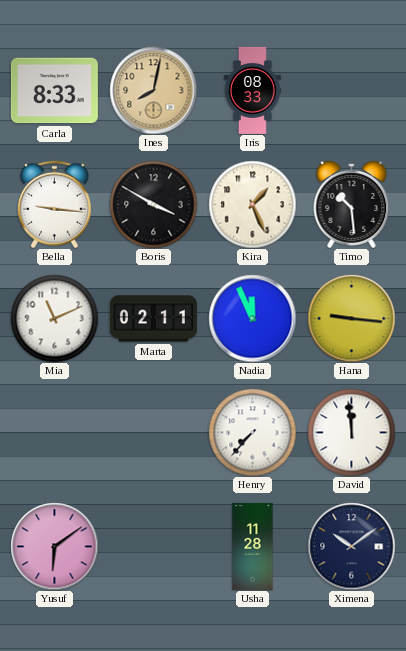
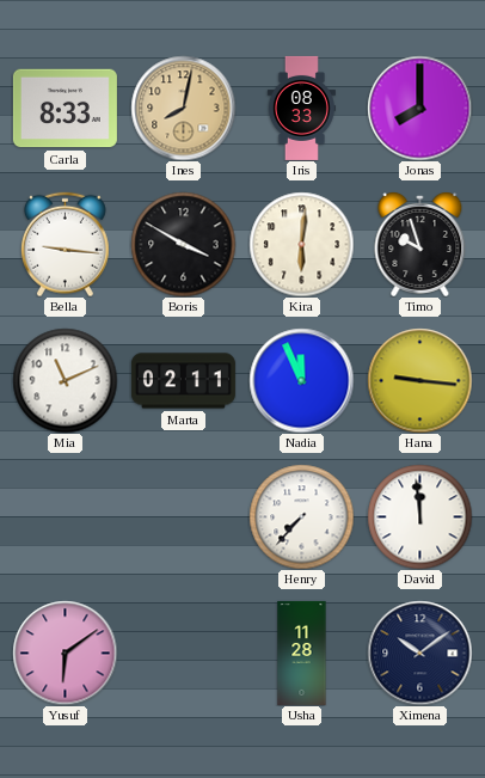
Jonas: none -> 8:00 (419, 108)
Kira: 1:26 -> 6:01 (301, 244)
Timo: 10:29 -> 9:57 (420, 245)
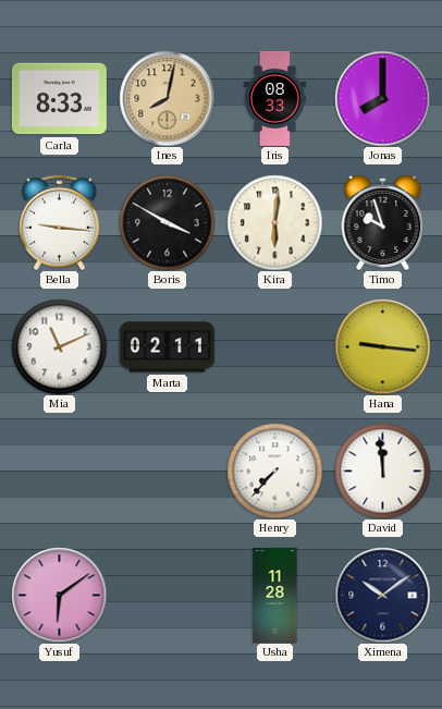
Nadia: 11:56 -> none (301, 380)
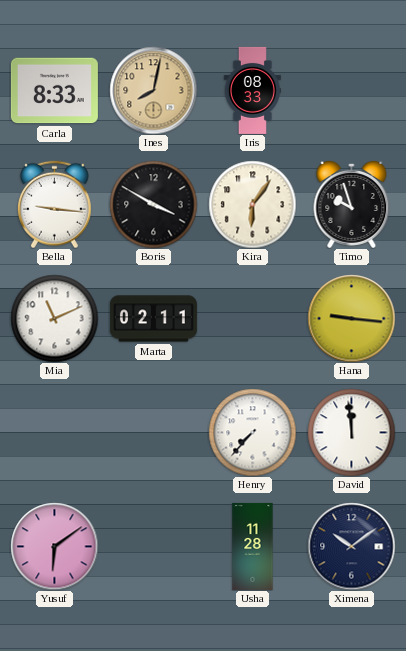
Jonas: 8:00 -> none (382, 98)
Kira: 6:01 -> 6:06 (252, 204)
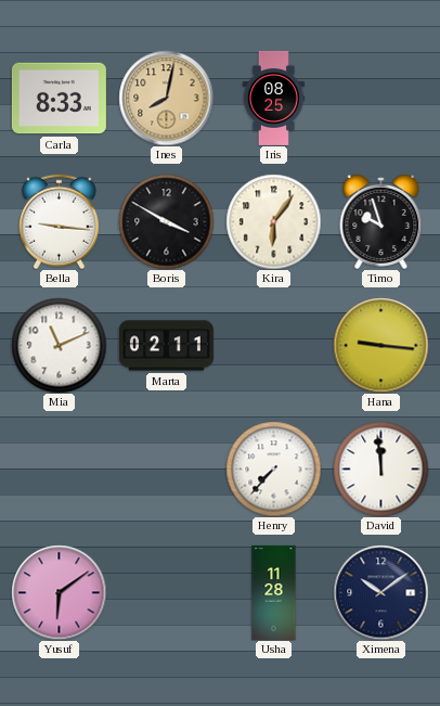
Iris: 08:33 -> 08:25 (273, 98)
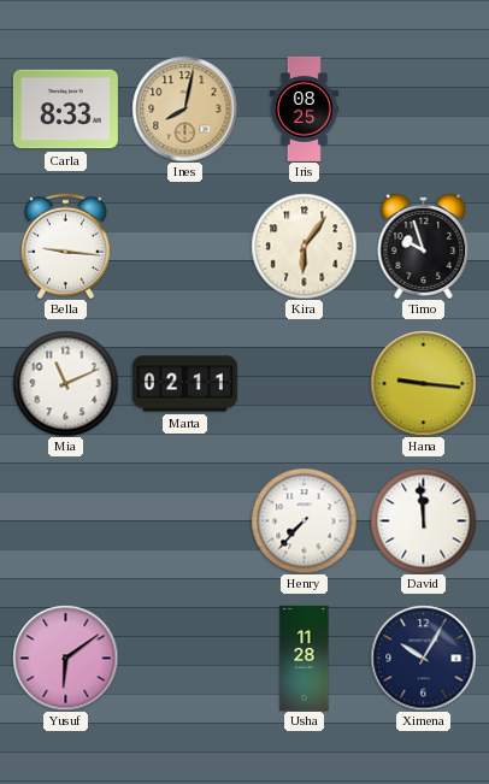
Boris: 3:50 -> none (166, 221)
Ximena: 10:09 -> 10:05 (423, 658)
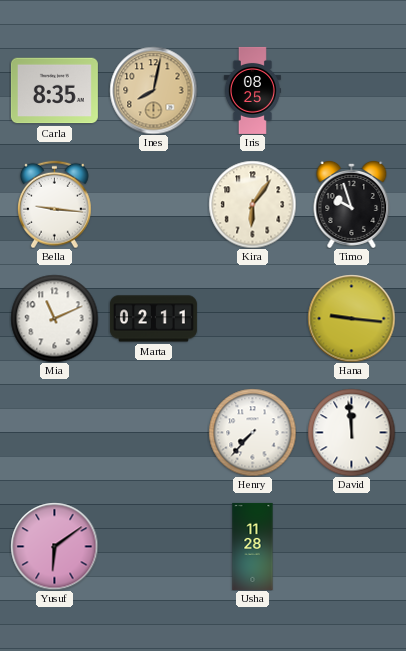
Carla: 8:33 -> 8:35 (54, 91)
Ximena: 10:05 -> none (423, 658)
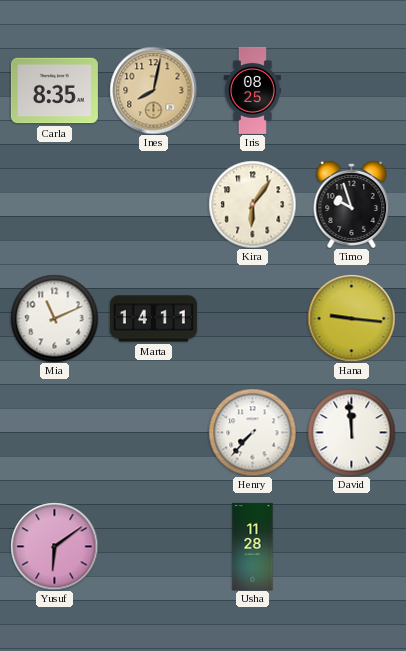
Bella: 9:16 -> none (54, 204)
Marta: 02:11 -> 14:11 (153, 319)
